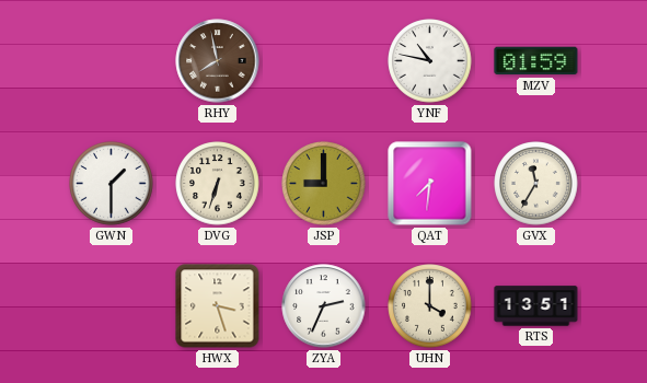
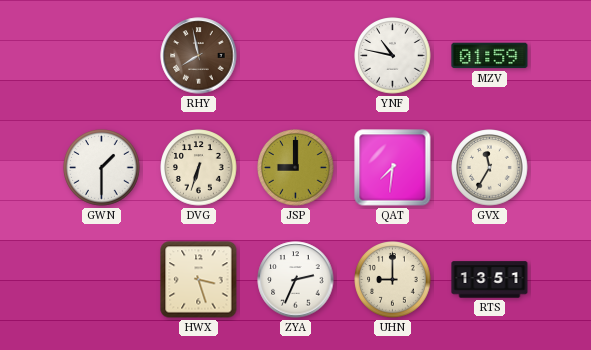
UHN: 4:00 -> 9:00 (393, 280)
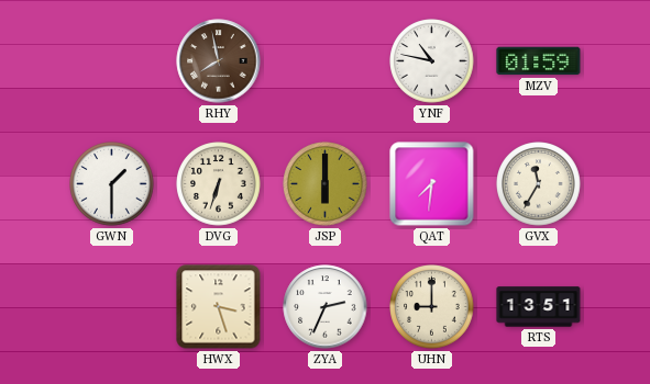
JSP: 9:00 -> 6:00 (326, 184)
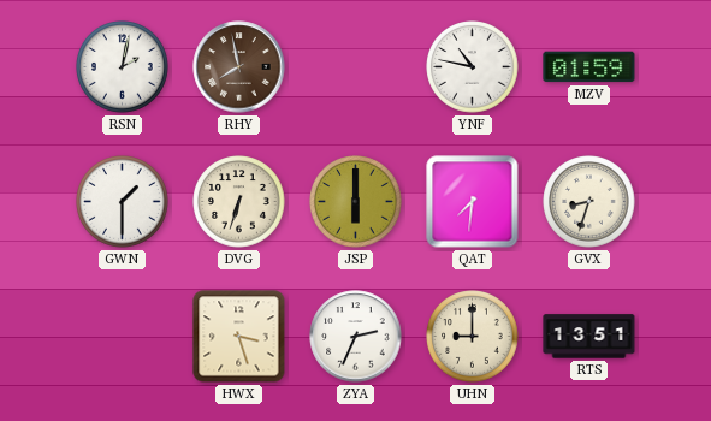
RSN: none -> 2:02 (123, 67)
GVX: 11:35 -> 8:33 (589, 202)
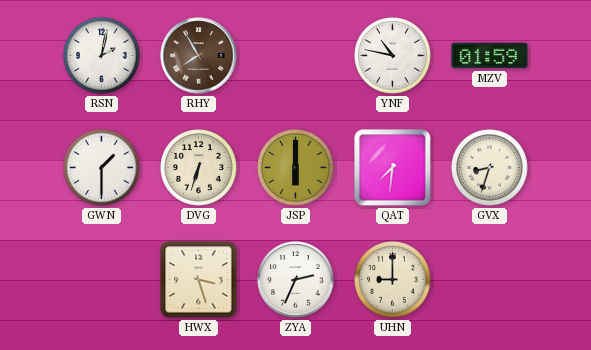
RHY: 7:58 -> 7:55 (199, 56)
RTS: 13:51 -> none (589, 337)
